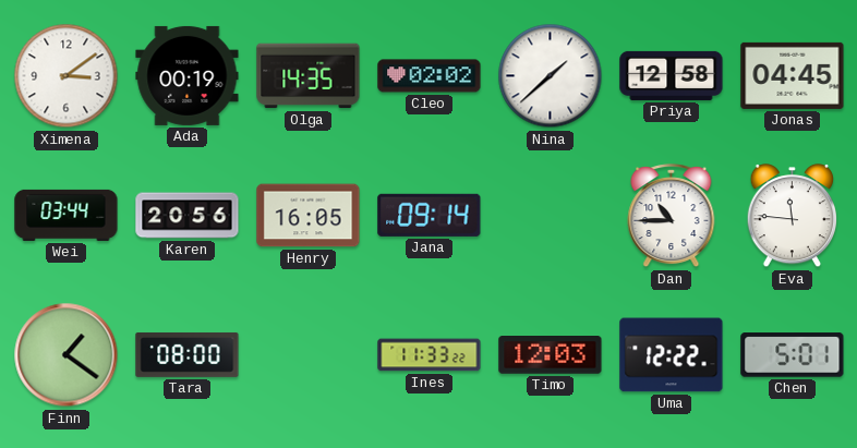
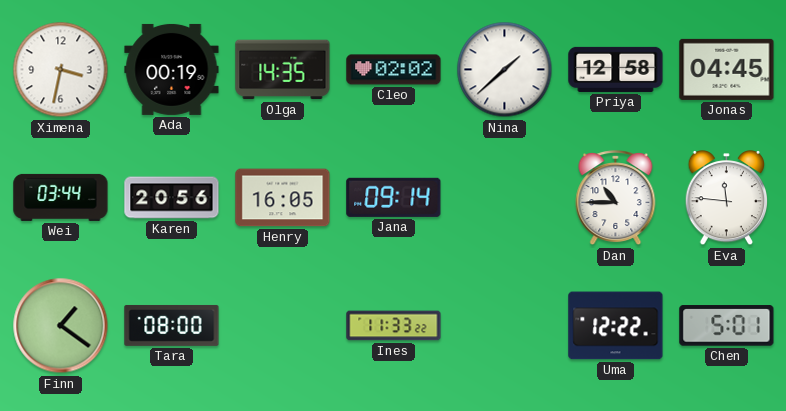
Ximena: 3:09 -> 3:32 (61, 70)
Timo: 12:03 -> none (551, 355)
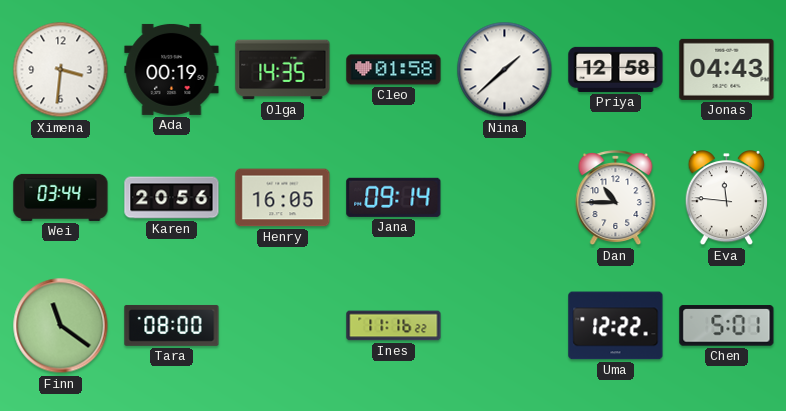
Ximena: 3:32 -> 3:31 (61, 70)
Cleo: 02:02 -> 01:58 (394, 70)
Jonas: 04:45 -> 04:43 (727, 69)
Finn: 1:21 -> 11:21 (61, 326)
Ines: 11:33 -> 11:16 (394, 326)
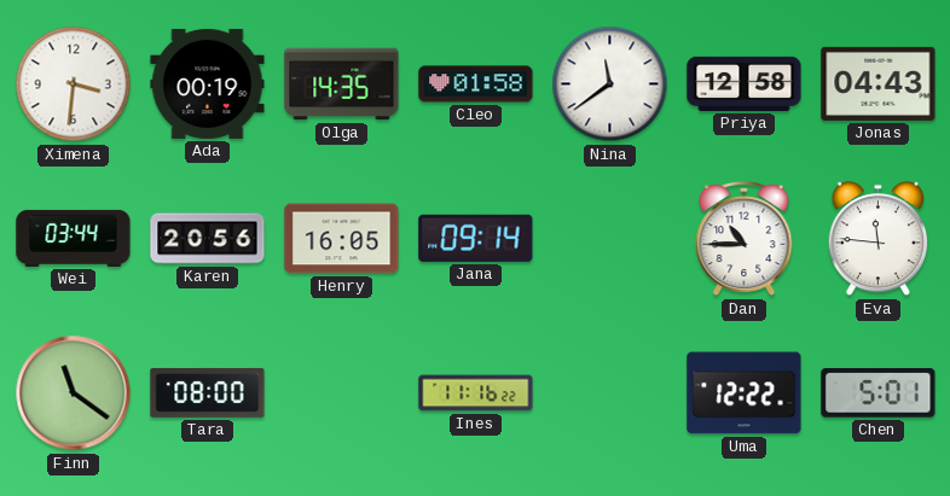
Nina: 1:38 -> 11:39 (610, 84)
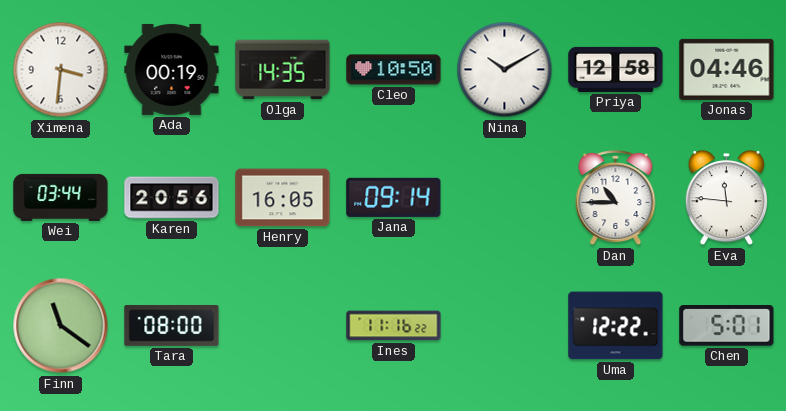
Cleo: 01:58 -> 10:50 (394, 70)
Nina: 11:39 -> 10:10 (505, 70)
Jonas: 04:43 -> 04:46 (727, 69)
